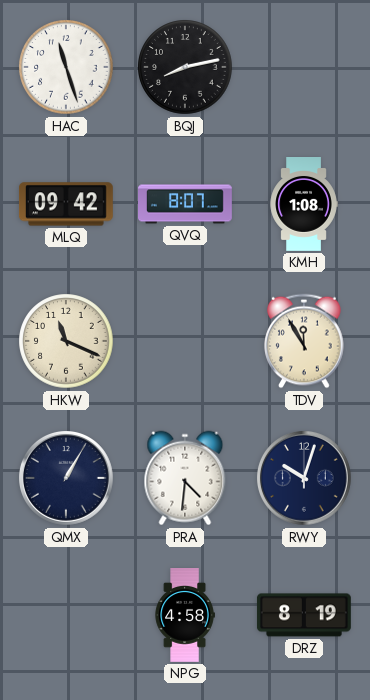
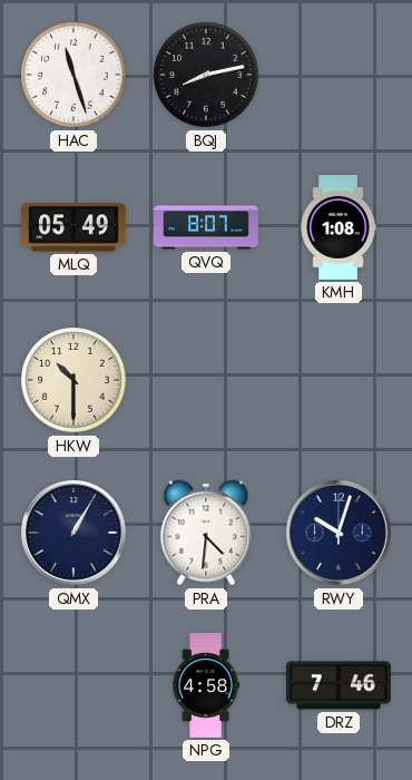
MLQ: 09:42 -> 05:49 (73, 227)
HKW: 11:19 -> 10:30 (73, 380)
TDV: 11:55 -> none (304, 341)
DRZ: 8:19 -> 7:46 (339, 685)
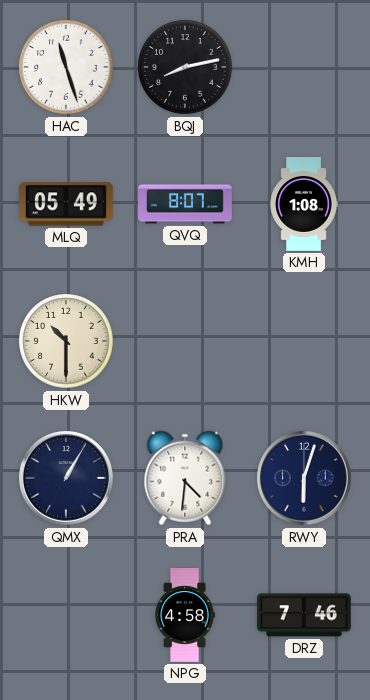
RWY: 10:03 -> 6:03 (305, 479)
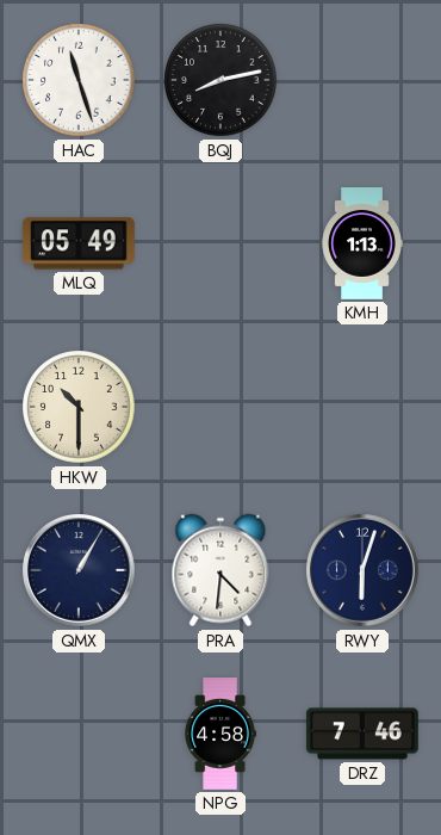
QVQ: 8:07 -> none (186, 204)
KMH: 1:08 -> 1:13 (362, 245)
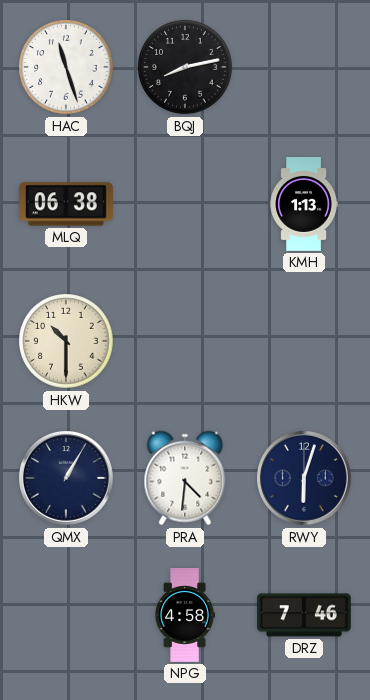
MLQ: 05:49 -> 06:38 (66, 204)
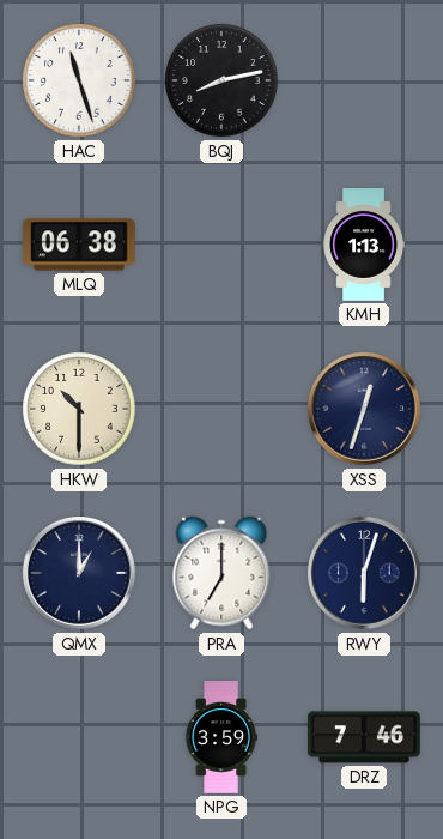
XSS: none -> 12:33 (365, 410)
QMX: 1:05 -> 1:00 (80, 574)
PRA: 4:31 -> 7:00 (221, 573)
NPG: 4:58 -> 3:59 (221, 738)
